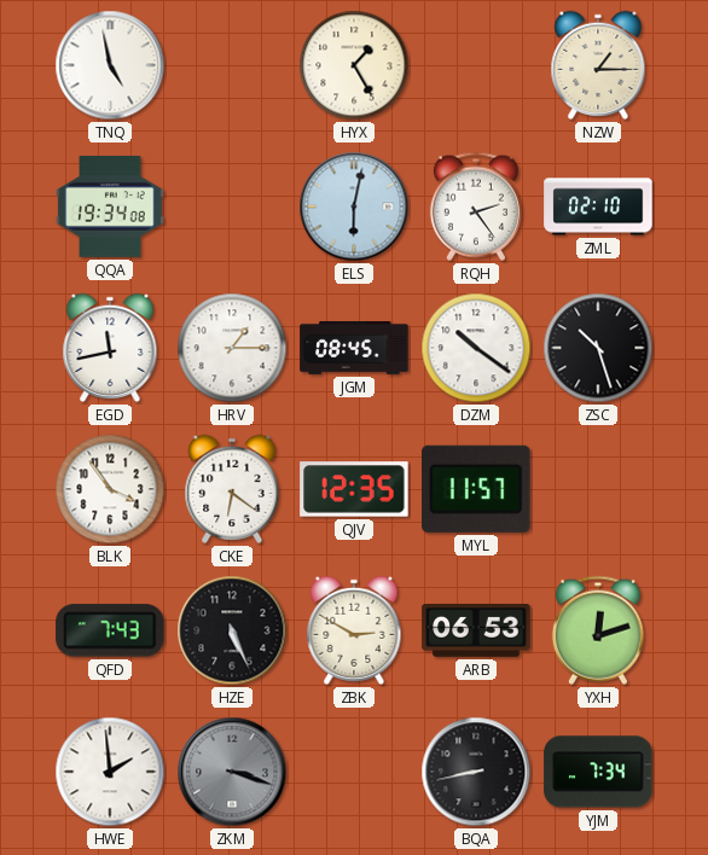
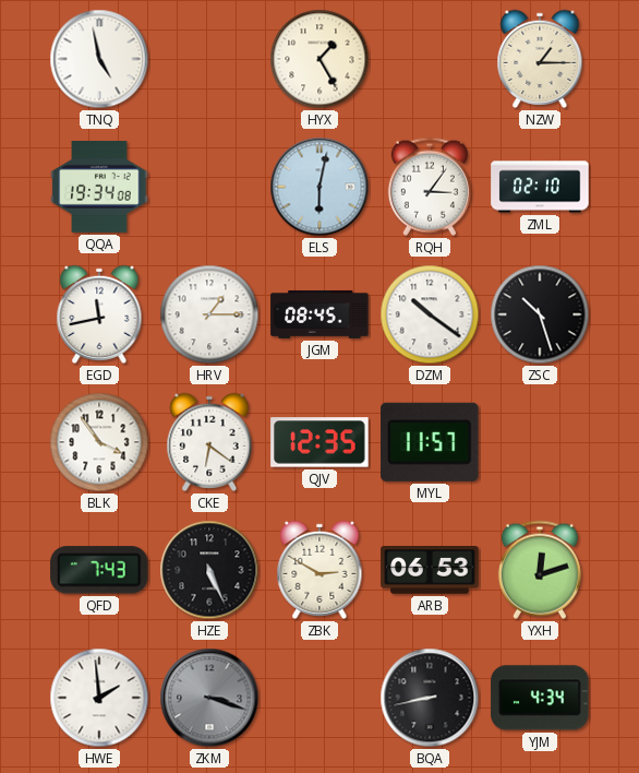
RQH: 2:24 -> 3:06 (430, 187)
YJM: 7:34 -> 4:34 (540, 698)
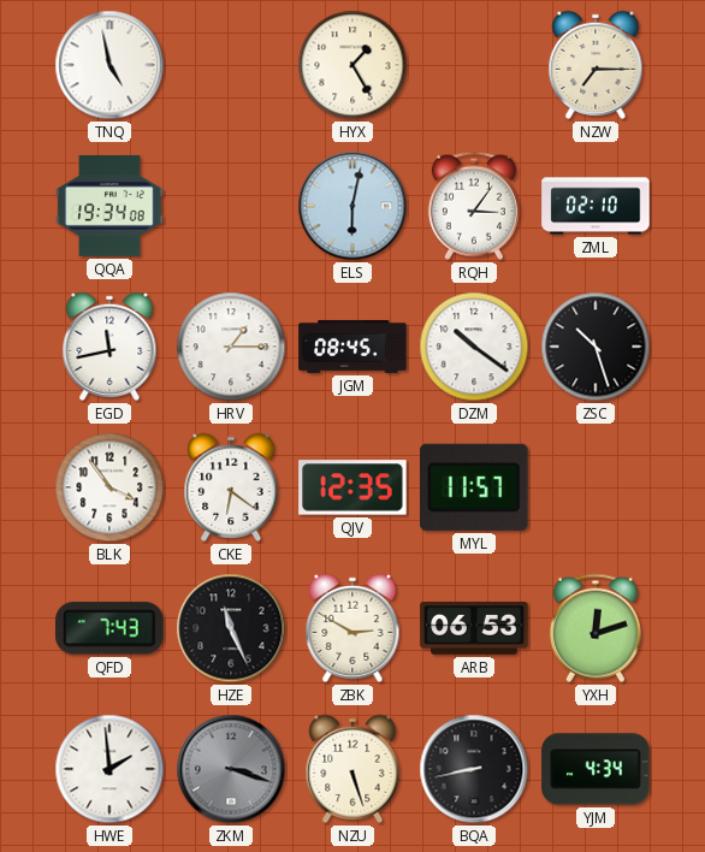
NZW: 1:15 -> 7:15 (596, 65)
HZE: 5:26 -> 11:26 (231, 628)
NZU: none -> 5:27 (352, 769)
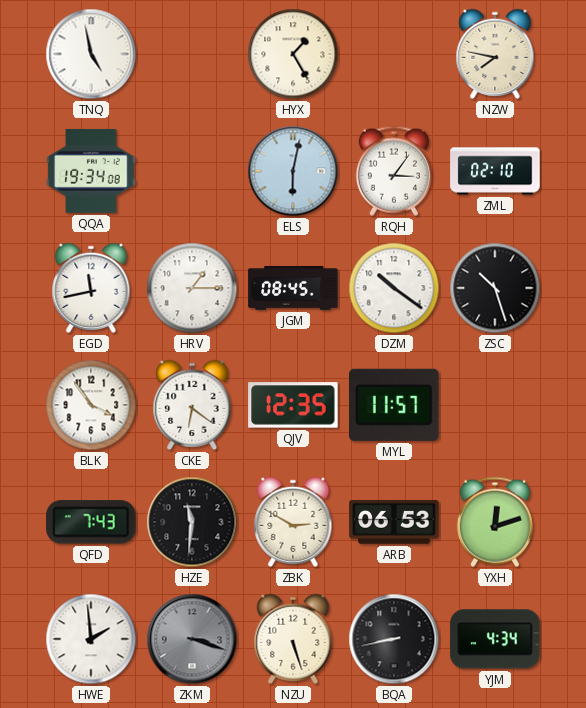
NZW: 7:15 -> 7:47 (495, 54)
HZE: 11:26 -> 11:31 (192, 522)
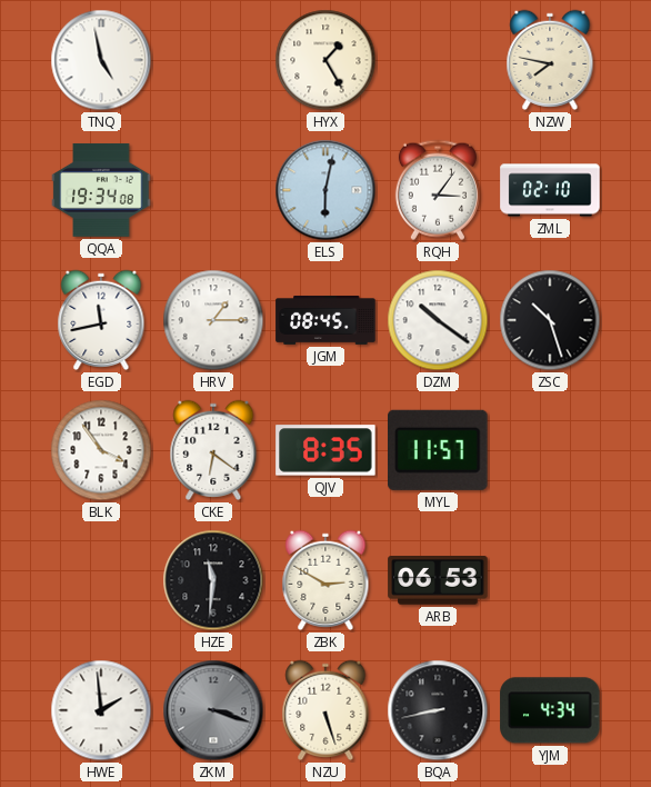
QJV: 12:35 -> 8:35 (325, 450)
QFD: 7:43 -> none (91, 522)
YXH: 12:12 -> none (495, 522)
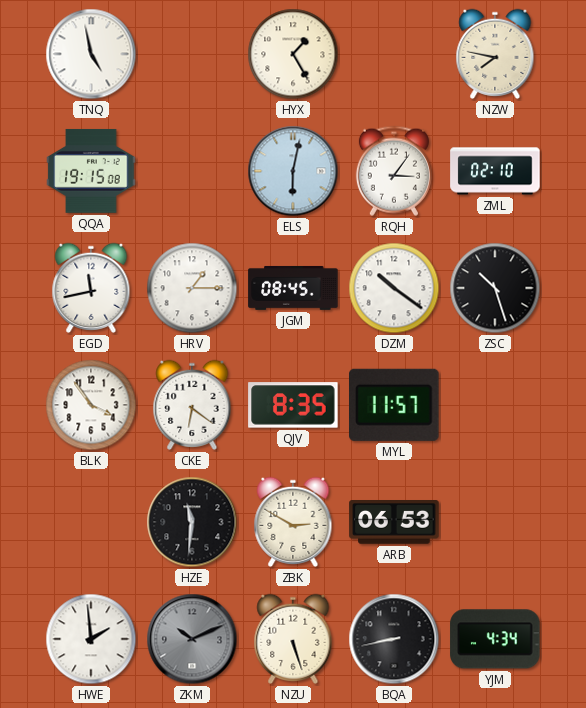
QQA: 19:34 -> 19:15 (91, 171)
ZKM: 3:18 -> 10:11 (192, 639)
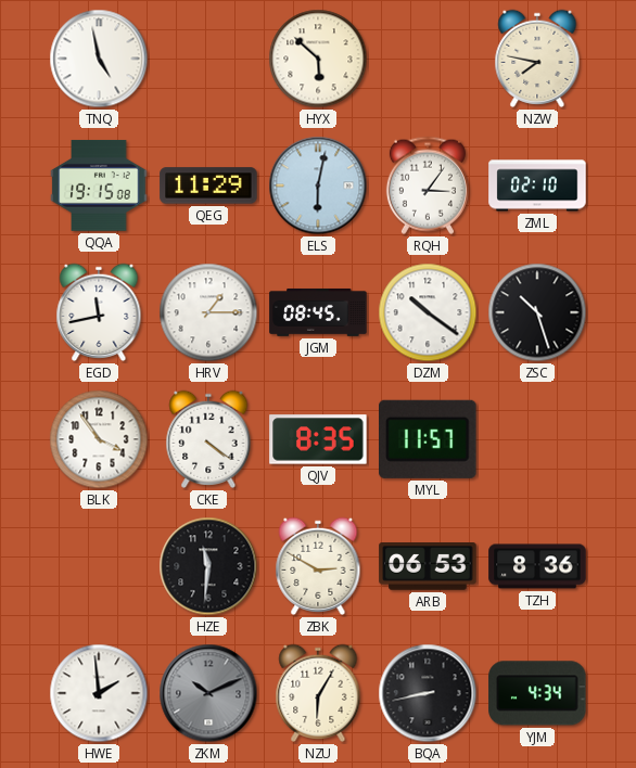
HYX: 1:25 -> 5:52 (318, 59)
QEG: none -> 11:29 (208, 185)
CKE: 6:21 -> 4:21 (208, 439)
TZH: none -> 8:36 (537, 566)
NZU: 5:27 -> 6:05 (318, 693)
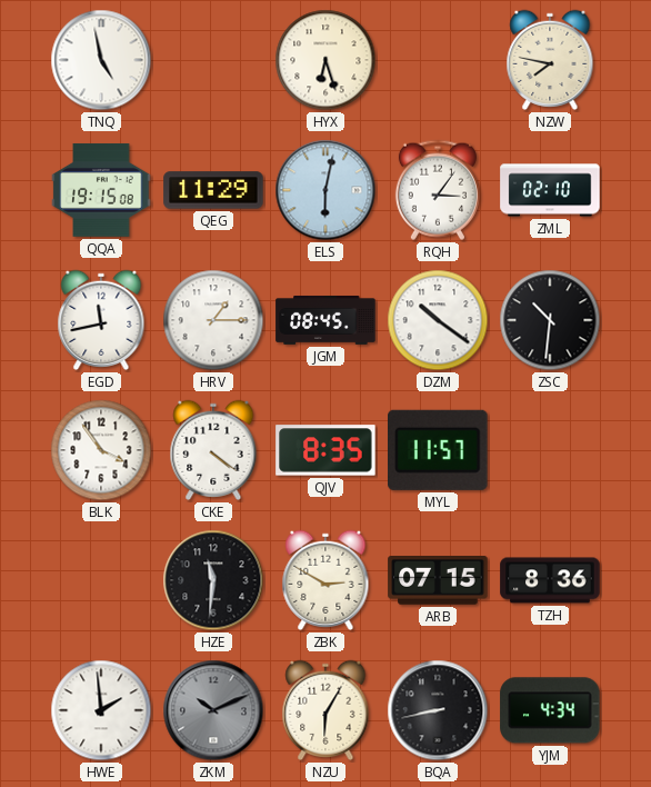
HYX: 5:52 -> 6:27 (325, 60)
ZSC: 10:27 -> 10:31 (550, 320)
ARB: 06:53 -> 07:15 (438, 581)
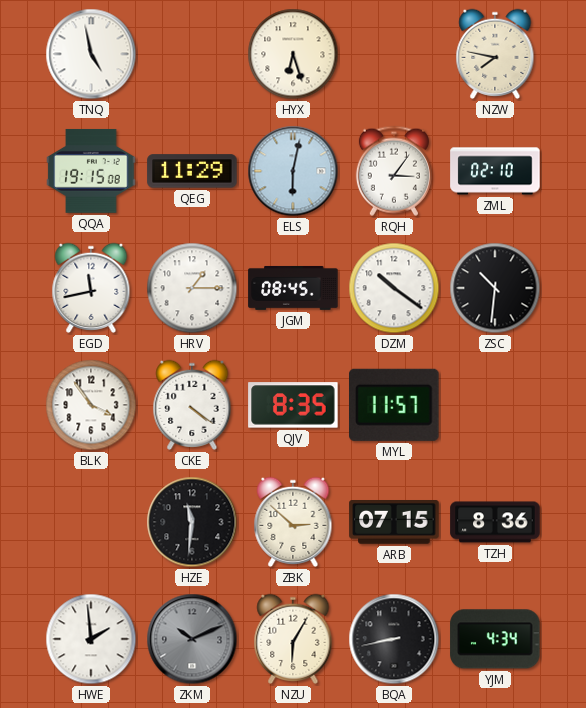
ZBK: 2:50 -> 2:52 (293, 522)
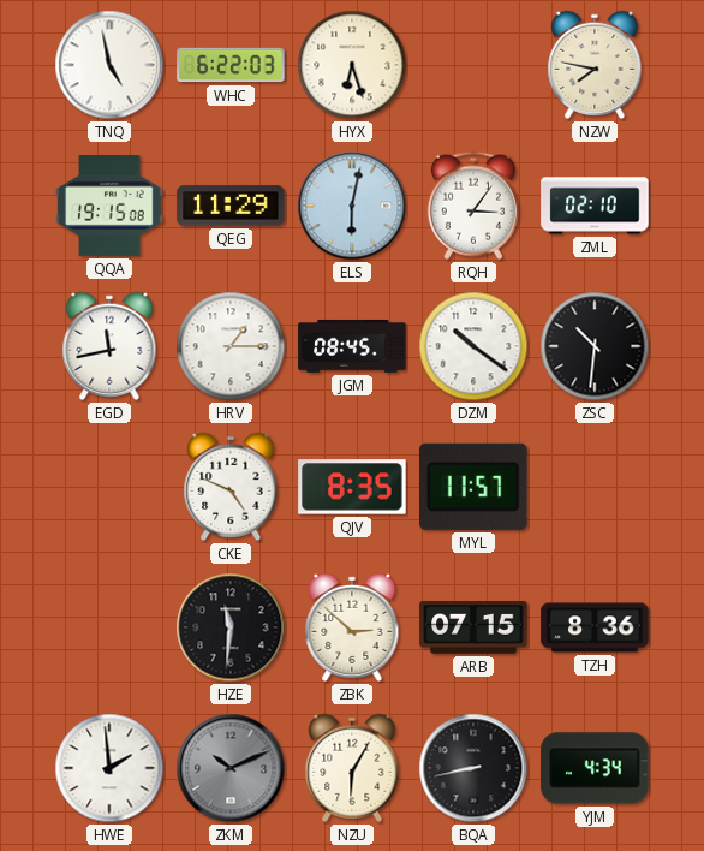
WHC: none -> 6:22 (231, 65)
BLK: 3:54 -> none (91, 405)
CKE: 4:21 -> 4:49 (231, 487)
